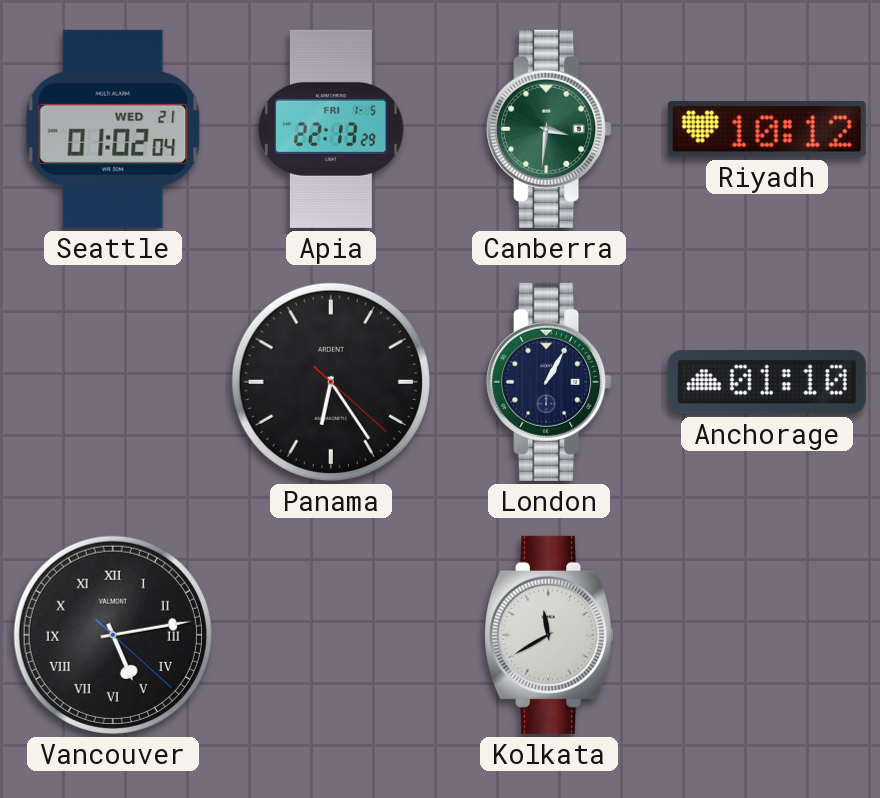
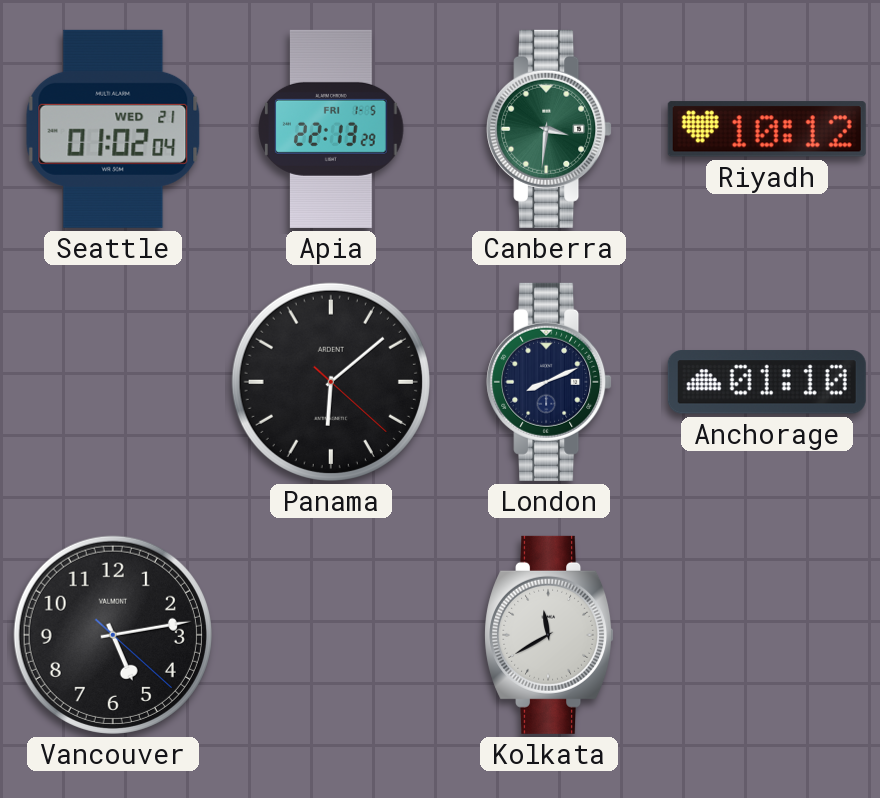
Panama: 6:24 -> 6:08 (331, 382)
London: 1:05 -> 8:11 (549, 382)
Vancouver numerals: Roman -> Arabic (113, 635)
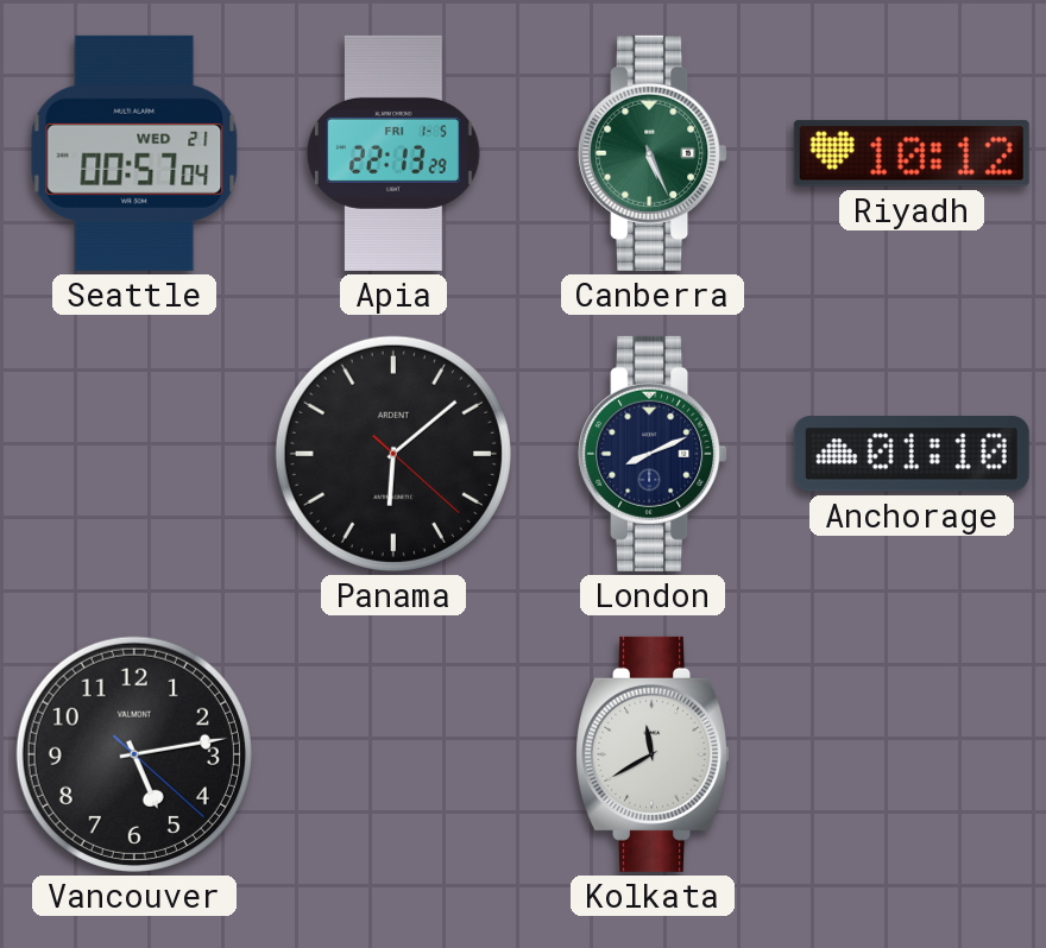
Seattle: 01:02 -> 00:57 (134, 153)
Canberra: 3:31 -> 5:26 (653, 153)
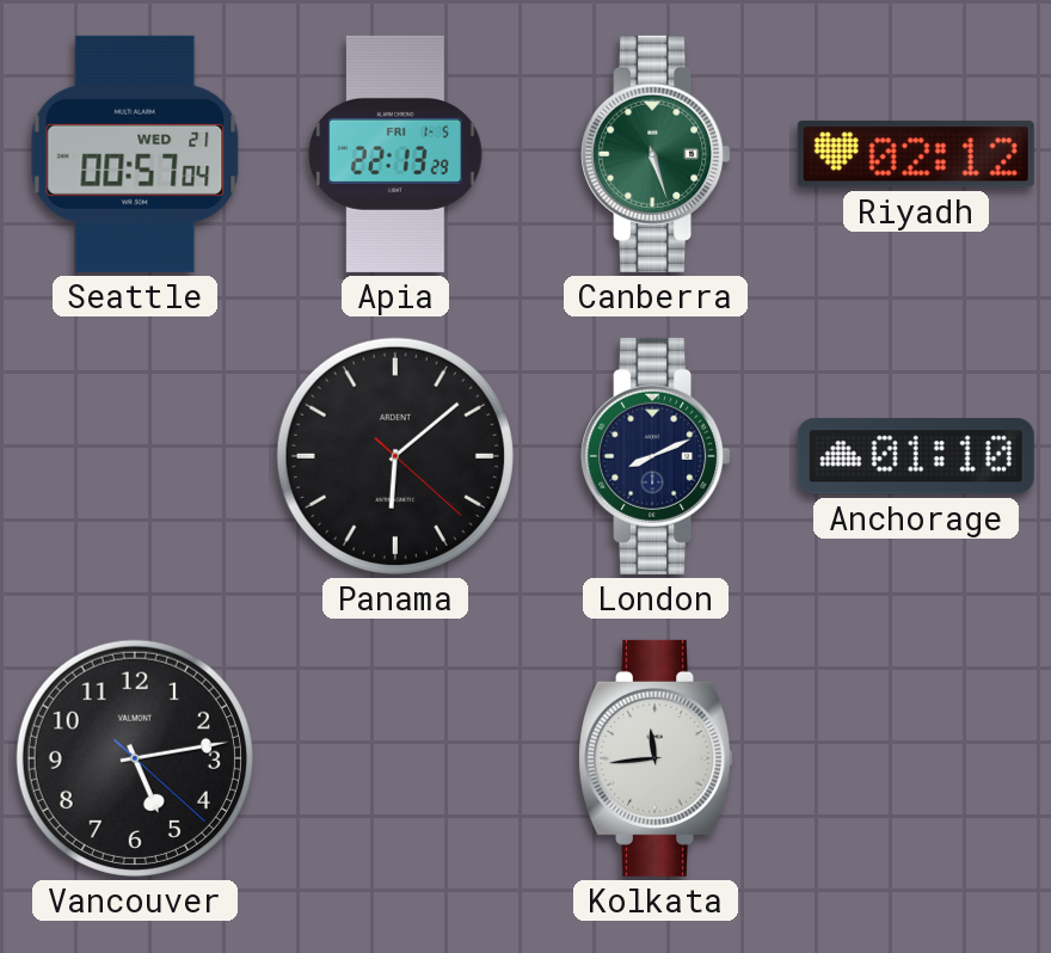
Canberra: 5:26 -> 5:27 (656, 154)
Riyadh: 10:12 -> 02:12 (916, 154)
Kolkata: 11:40 -> 11:44 (656, 758)
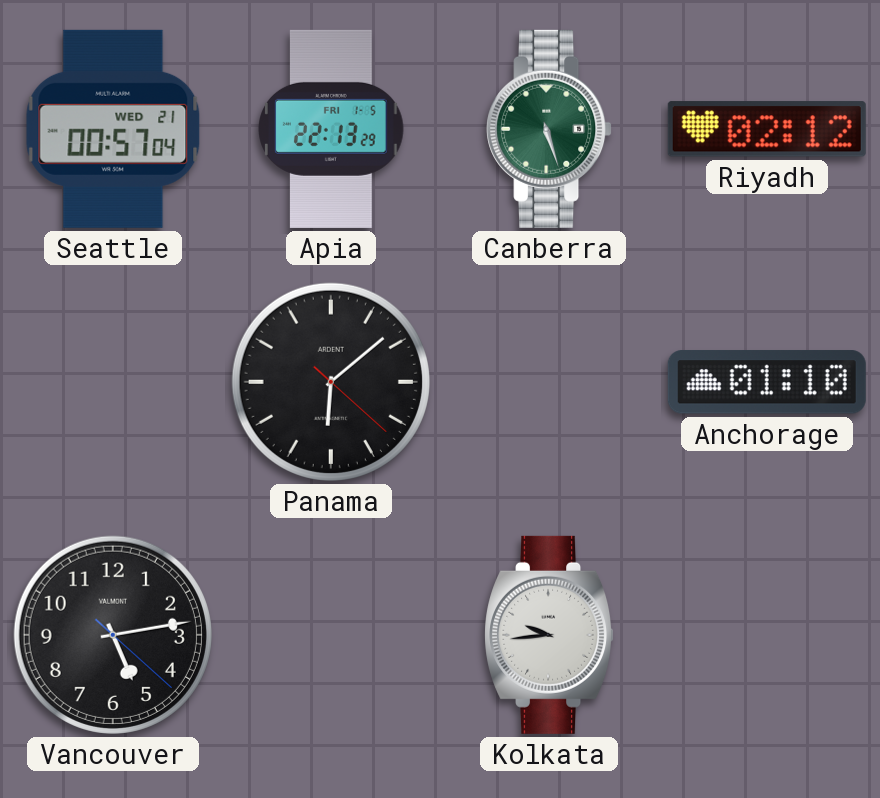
London: 8:11 -> none (656, 456)
Kolkata: 11:44 -> 9:44 (549, 635)
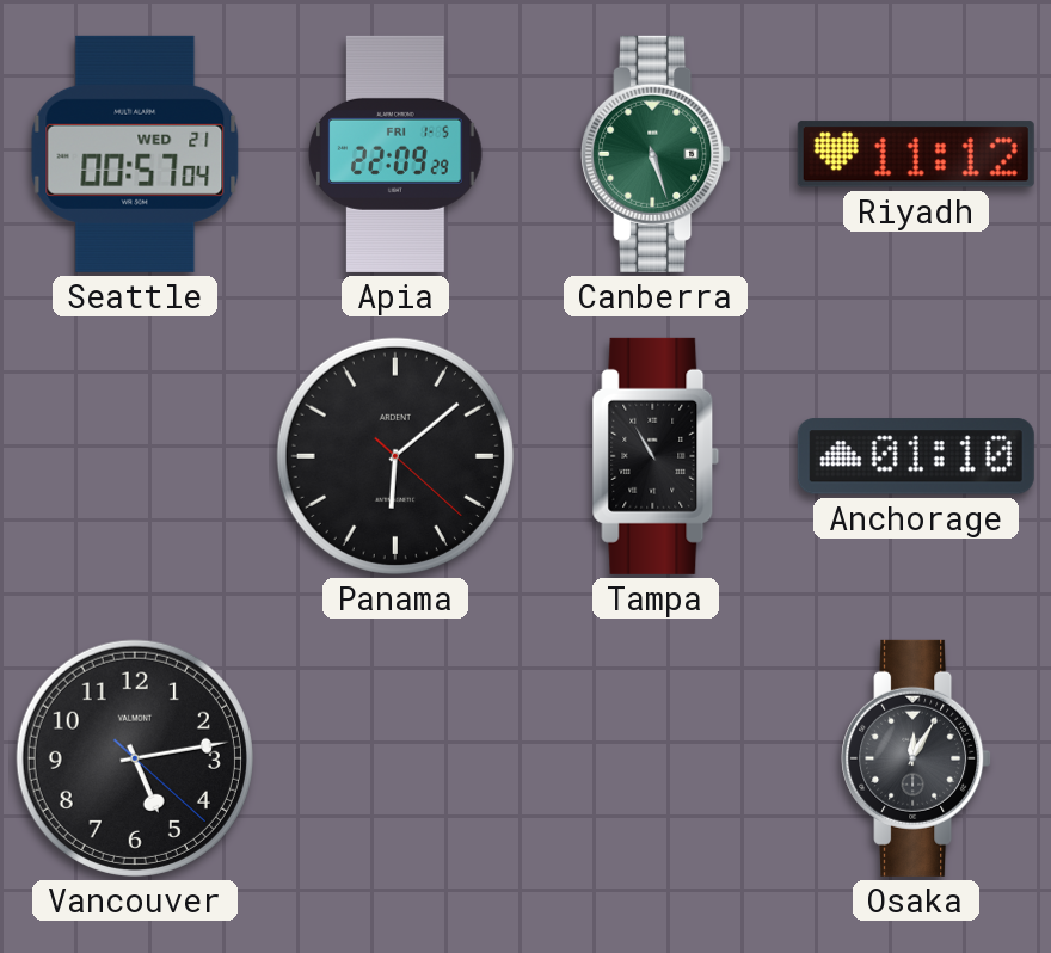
Apia: 22:13 -> 22:09 (395, 154)
Riyadh: 02:12 -> 11:12 (916, 154)
Tampa: none -> 10:55 (656, 456)
Kolkata: 9:44 -> none (549, 635)
Osaka: none -> 12:05 (916, 758)
